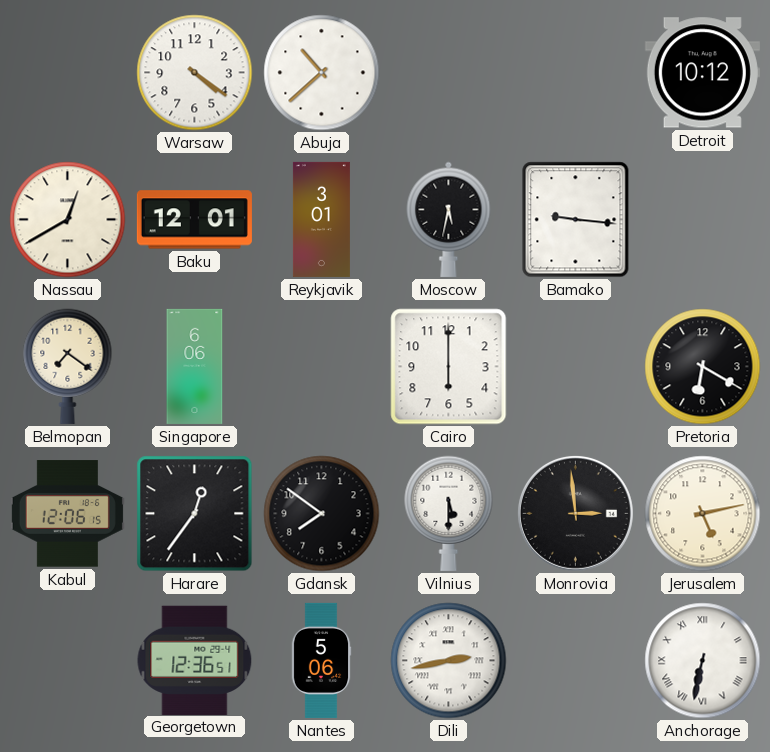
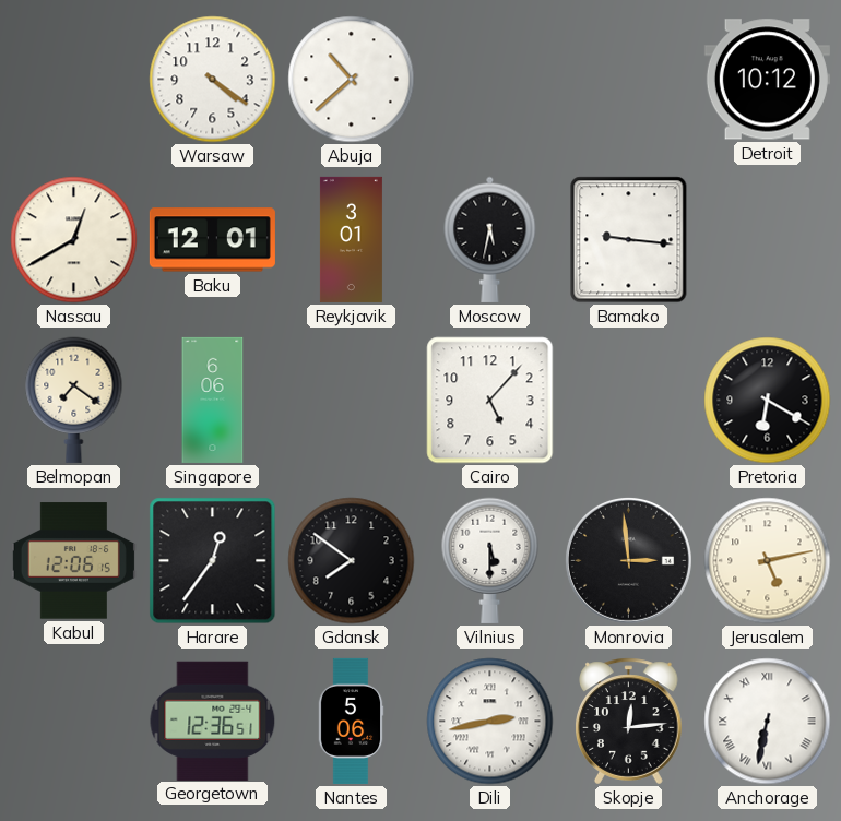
Cairo: 6:00 -> 5:07 (490, 401)
Skopje: none -> 12:14 (629, 722)
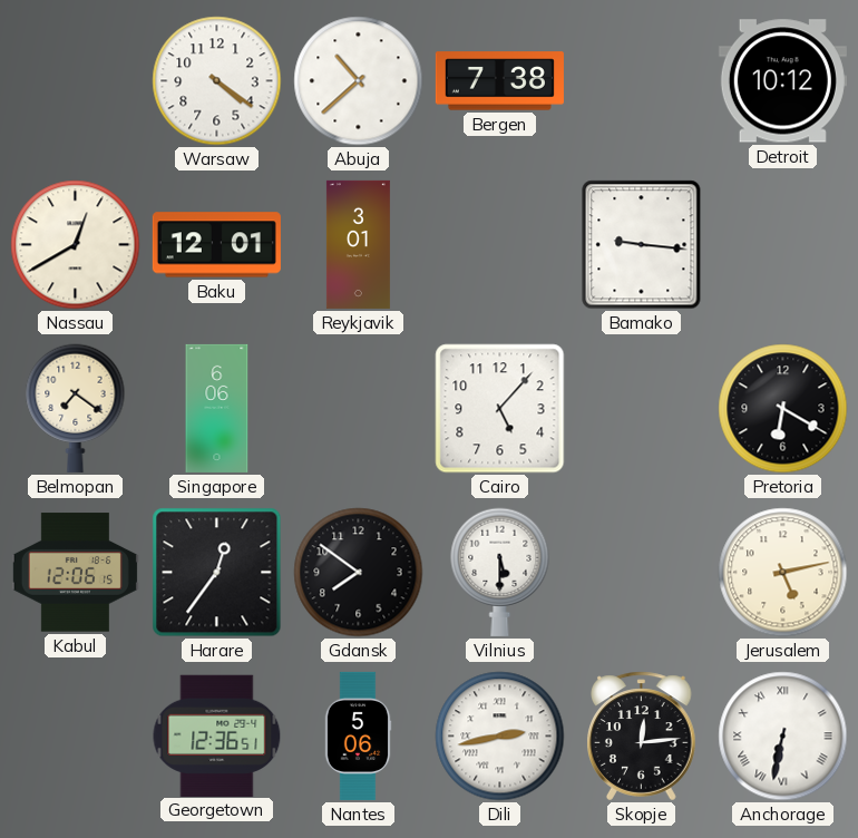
Bergen: none -> 7:38 (499, 81)
Moscow: 5:32 -> none (490, 239)
Monrovia: 2:59 -> none (628, 560)
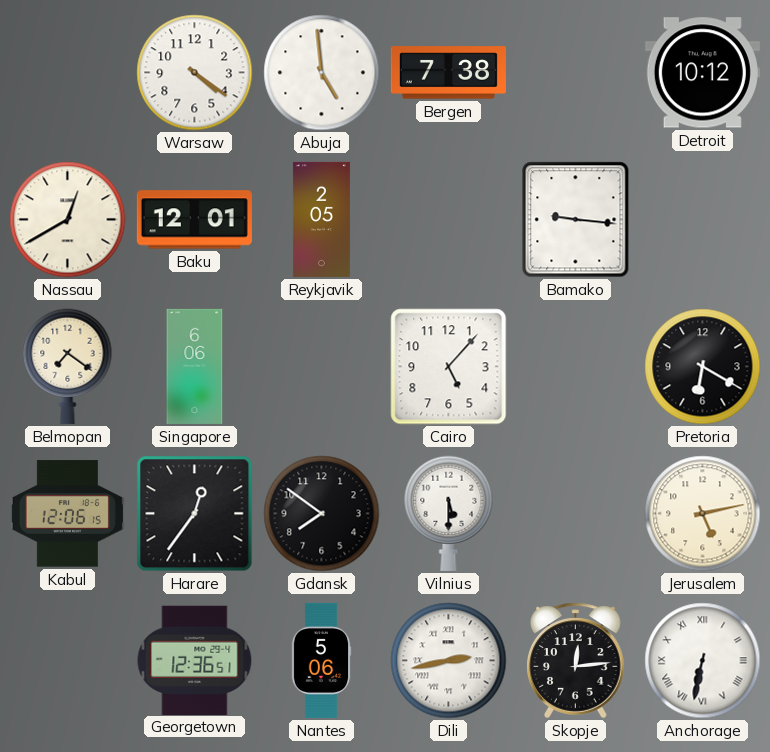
Abuja: 10:38 -> 4:59 (322, 73)
Reykjavik: 3:01 -> 2:05 (321, 219)
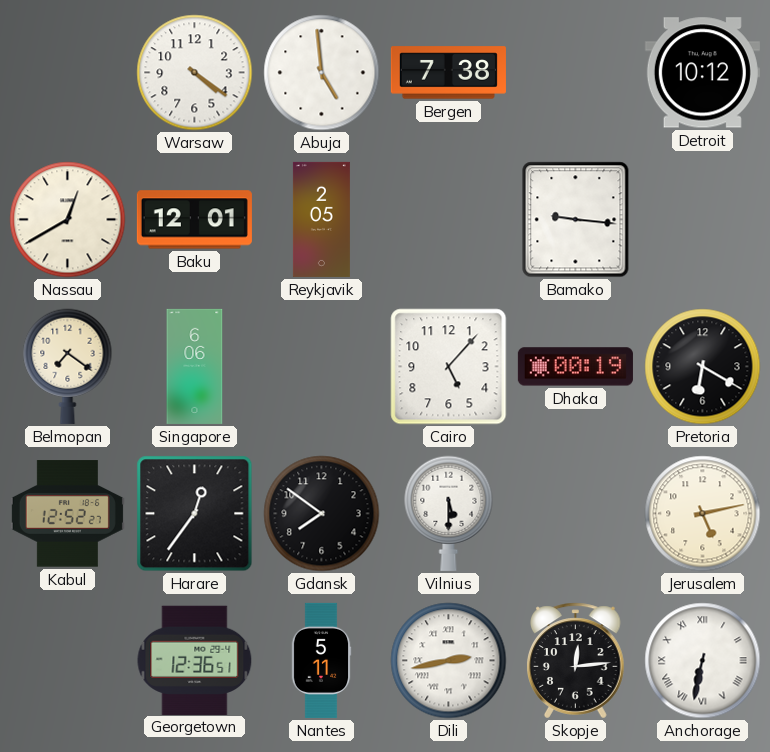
Dhaka: none -> 00:19 (575, 367)
Kabul: 12:06 -> 12:52 (67, 514)
Nantes: 5:06 -> 5:11 (321, 660)
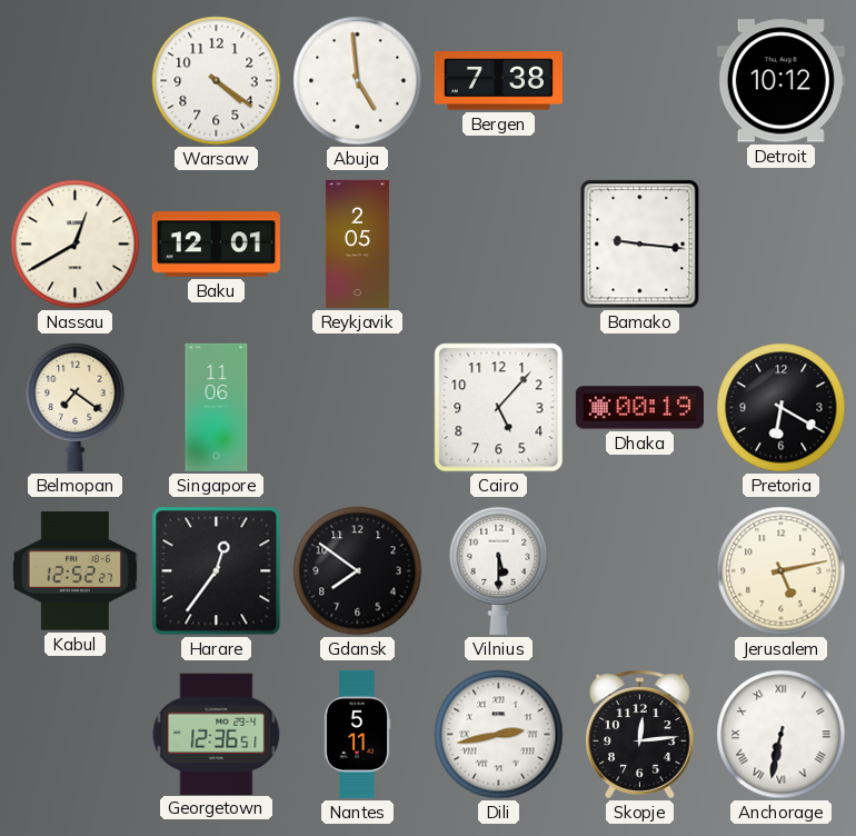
Singapore: 6:06 -> 11:06 (217, 407)
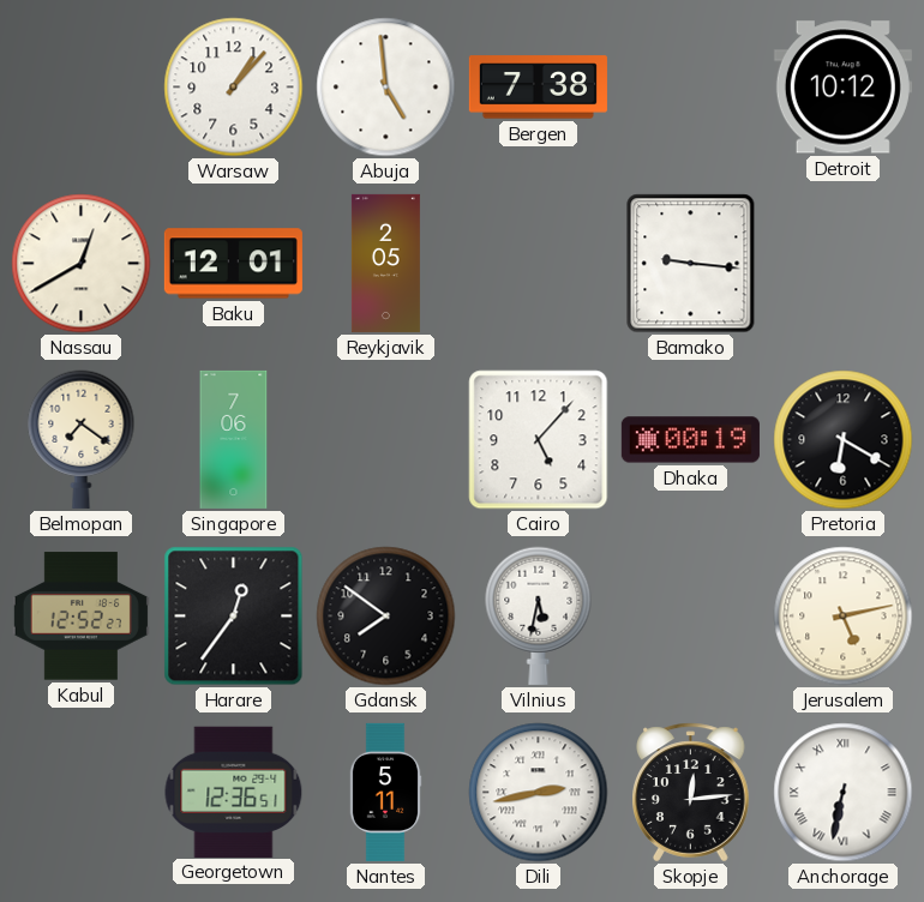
Warsaw: 4:21 -> 1:07 (234, 88)
Singapore: 11:06 -> 7:06 (234, 439)
Vilnius: 5:30 -> 5:32 (539, 615)
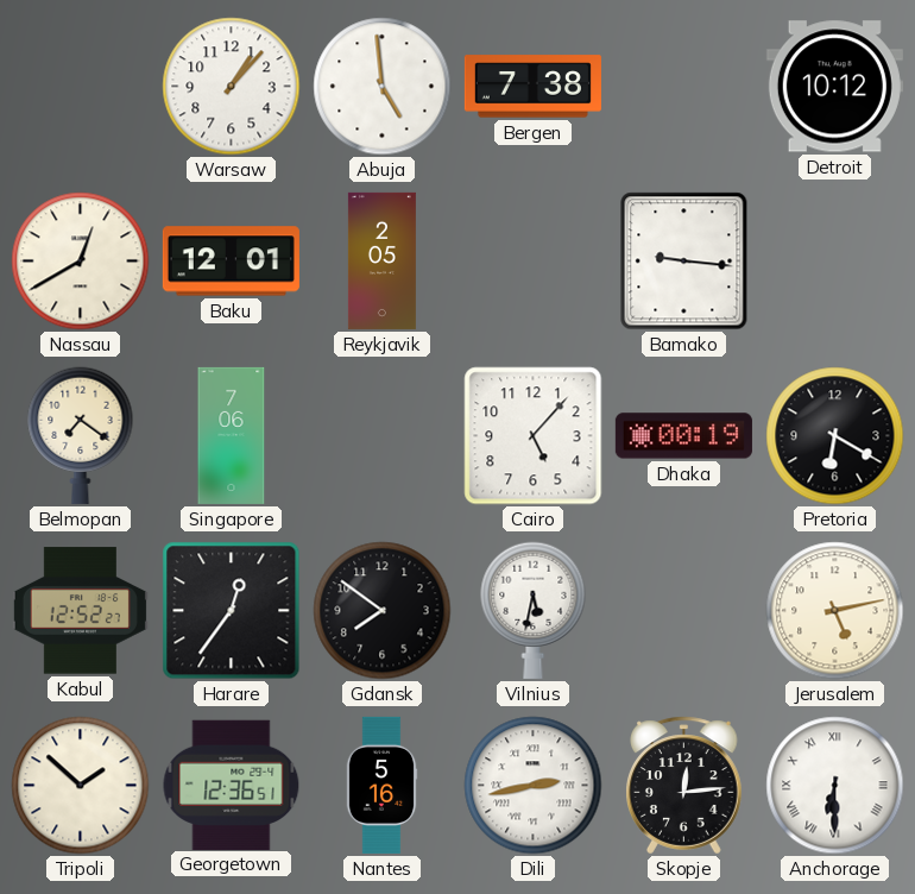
Tripoli: none -> 1:52 (81, 786)
Nantes: 5:11 -> 5:16 (381, 785)
Anchorage: 6:32 -> 6:30 (835, 786)
